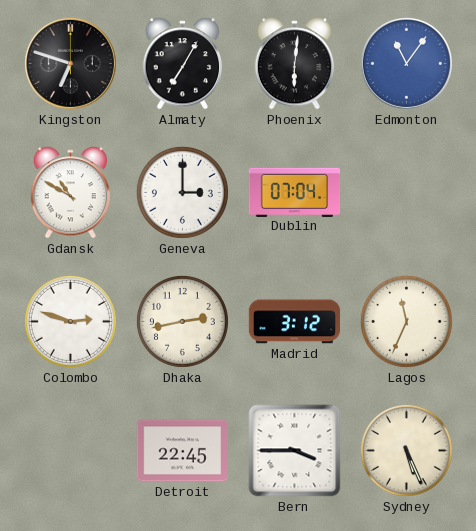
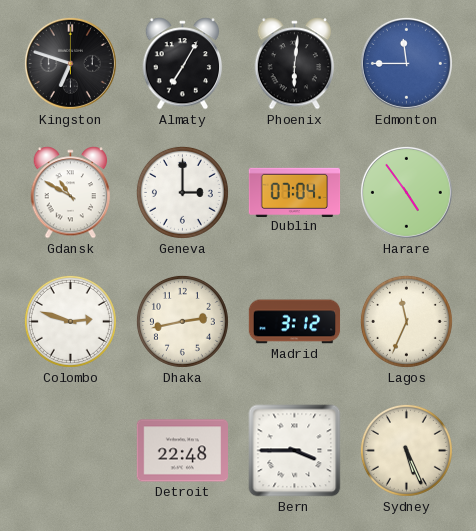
Edmonton: 11:06 -> 11:45 (406, 63)
Harare: none -> 4:54 (406, 192)
Detroit: 22:45 -> 22:48 (182, 451)
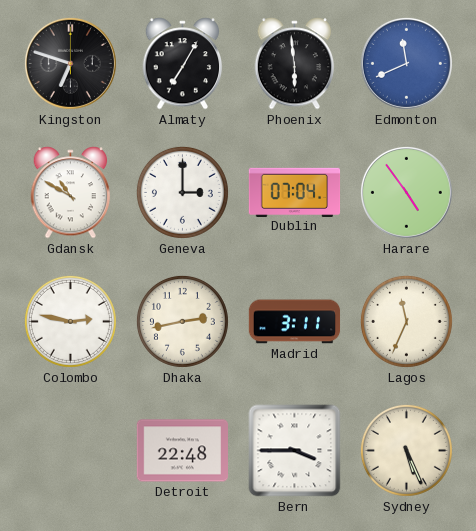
Phoenix: 6:01 -> 5:59 (295, 64)
Edmonton: 11:45 -> 11:41 (406, 63)
Colombo: 2:48 -> 2:47 (70, 321)
Madrid: 3:12 -> 3:11 (295, 322)
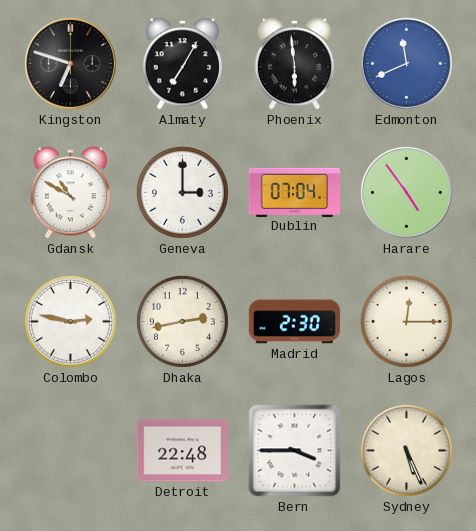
Madrid: 3:11 -> 2:30 (295, 322)
Lagos: 11:34 -> 12:15 (406, 321)
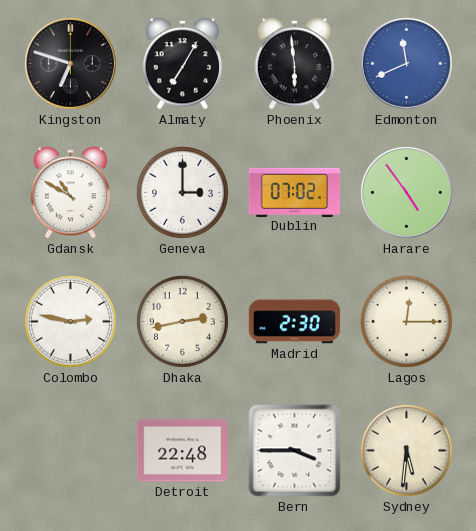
Dublin: 07:04 -> 07:02 (295, 192)
Sydney: 5:26 -> 5:31 (406, 450)
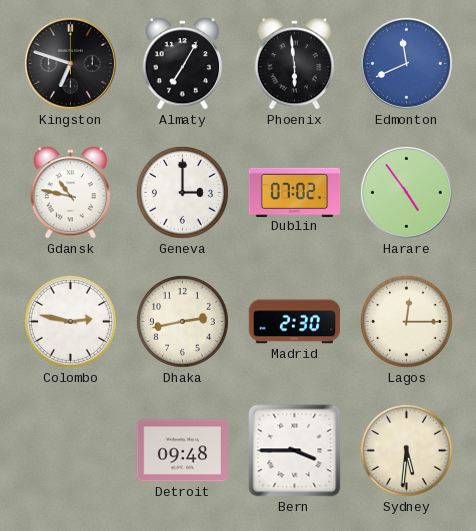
Gdansk: 10:50 -> 10:47 (71, 193)
Detroit: 22:48 -> 09:48 (182, 451)
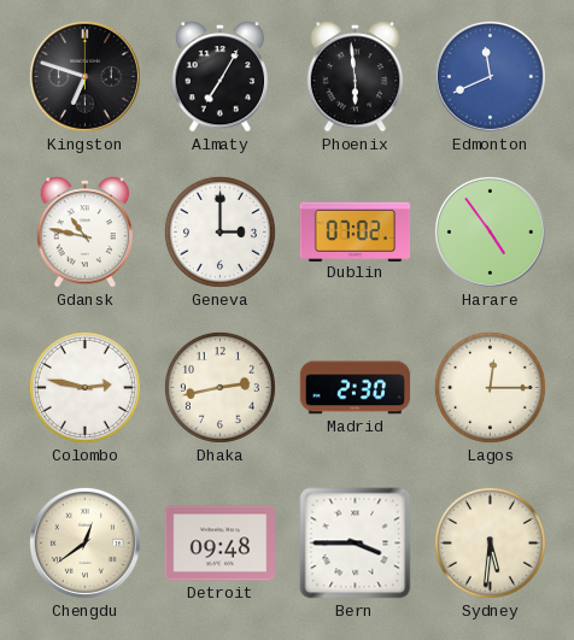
Chengdu: none -> 12:39 (84, 542)
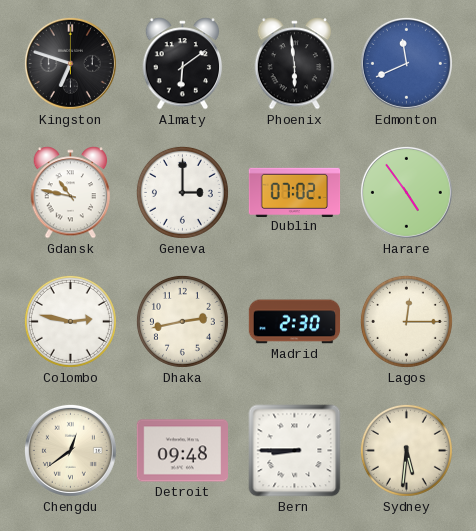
Almaty: 7:05 -> 6:09 (183, 64)
Bern: 3:45 -> 8:45 (295, 451)
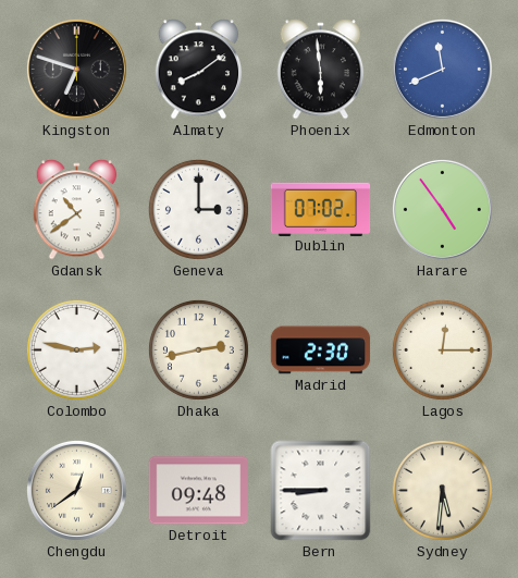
Almaty: 6:09 -> 8:09 (199, 70)
Gdansk: 10:47 -> 10:39 (77, 210)
